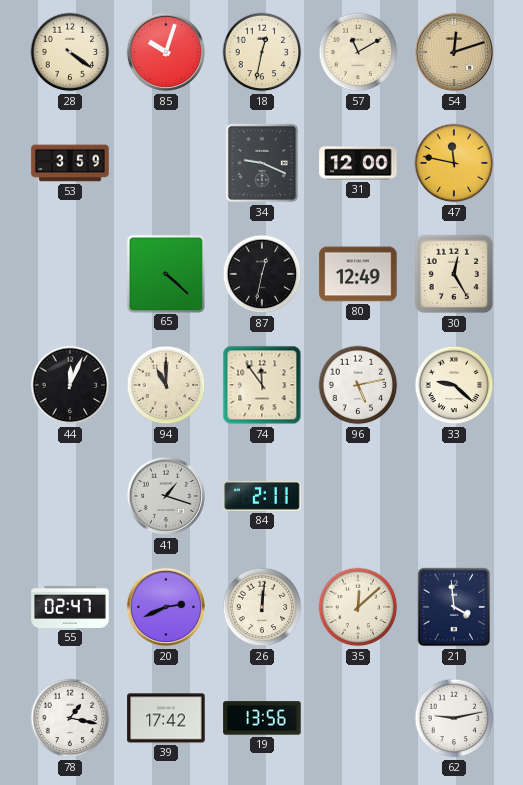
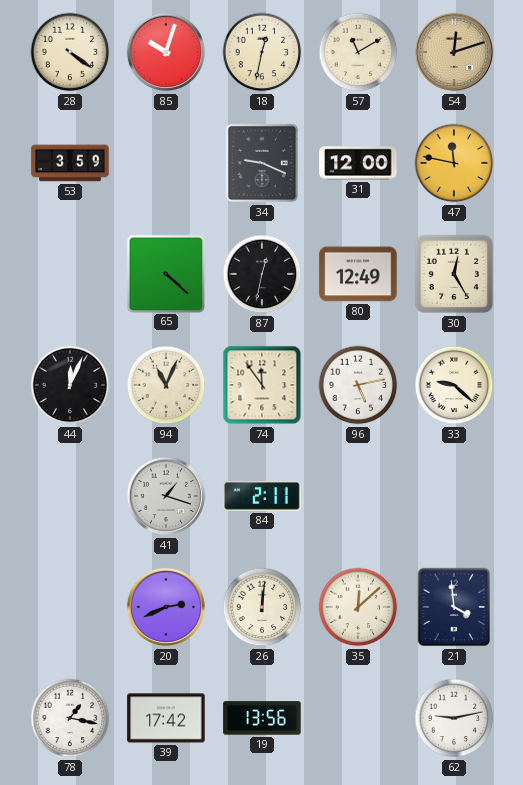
94: 11:00 -> 11:04 (166, 385)
55: 02:47 -> none (70, 607)
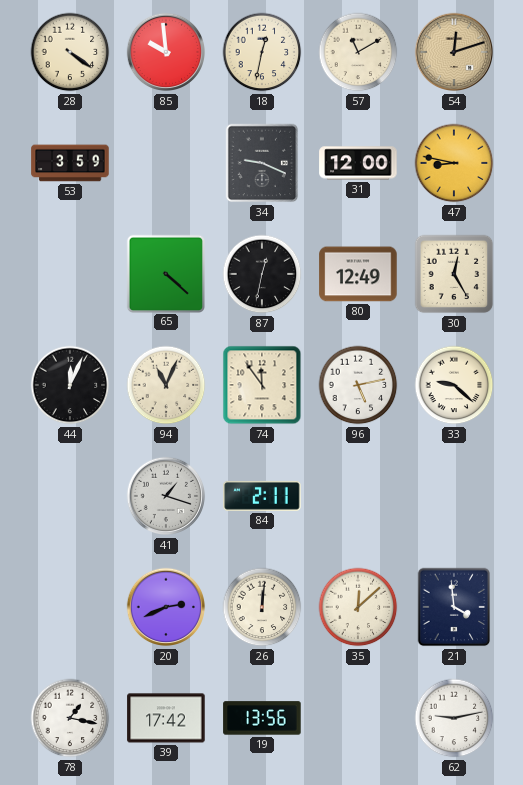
85: 10:03 -> 9:59 (166, 52)
47: 11:47 -> 8:47 (454, 163)
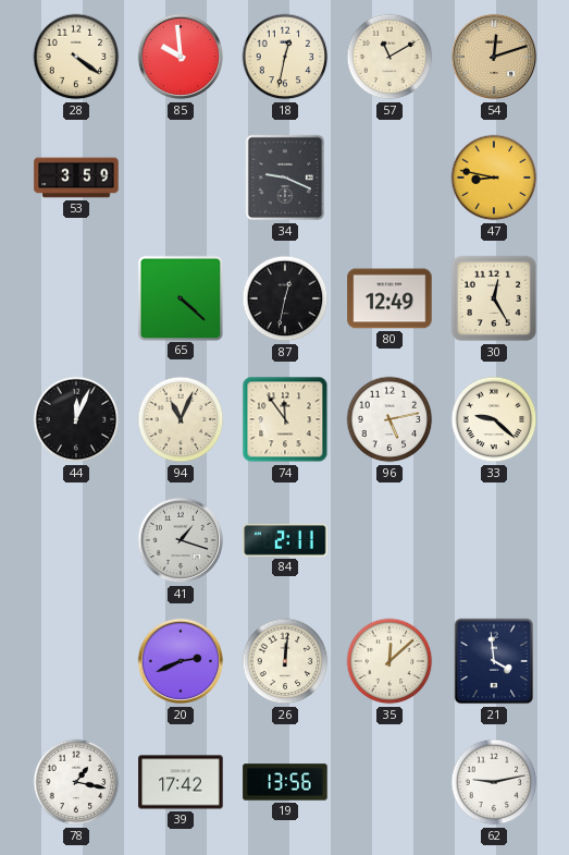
31: 12:00 -> none (358, 163)
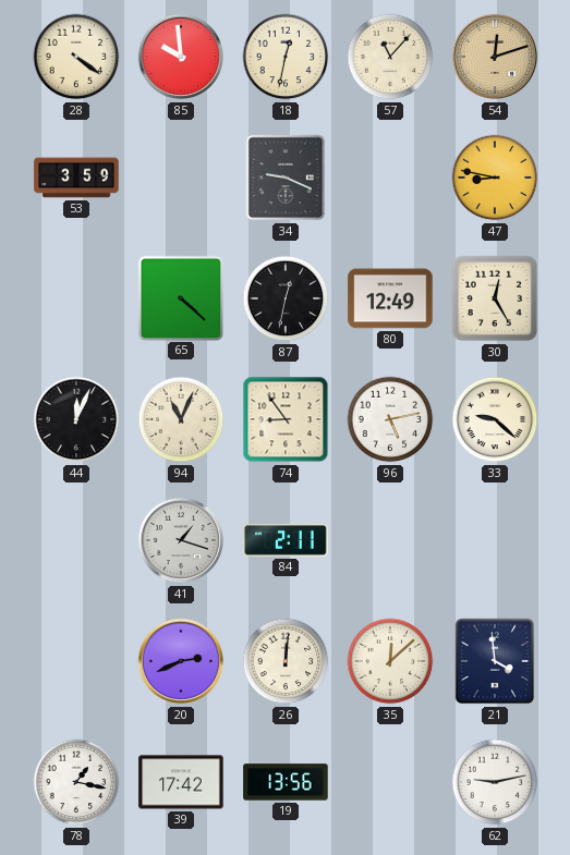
57: 11:10 -> 11:07 (390, 57)
74: 11:54 -> 8:54 (286, 419)
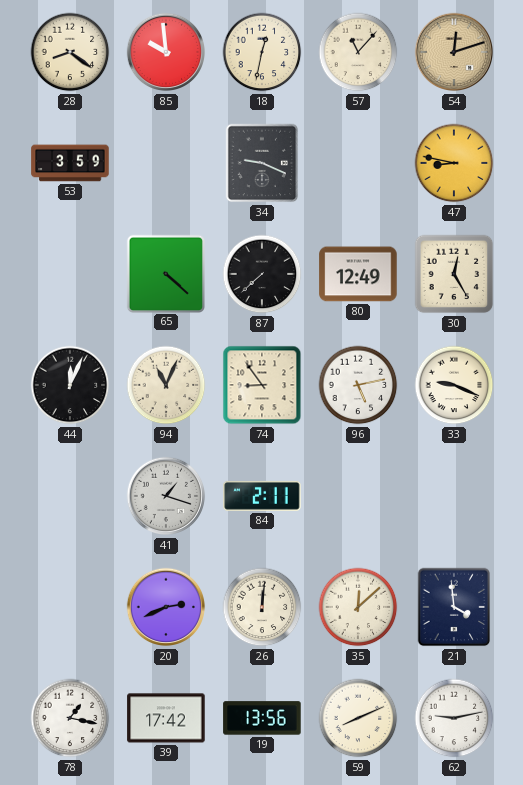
28: 4:21 -> 8:21 (70, 52)
87: 12:32 -> 7:38 (262, 274)
33: 9:22 -> 9:19 (454, 385)
59: none -> 8:11 (358, 718)
